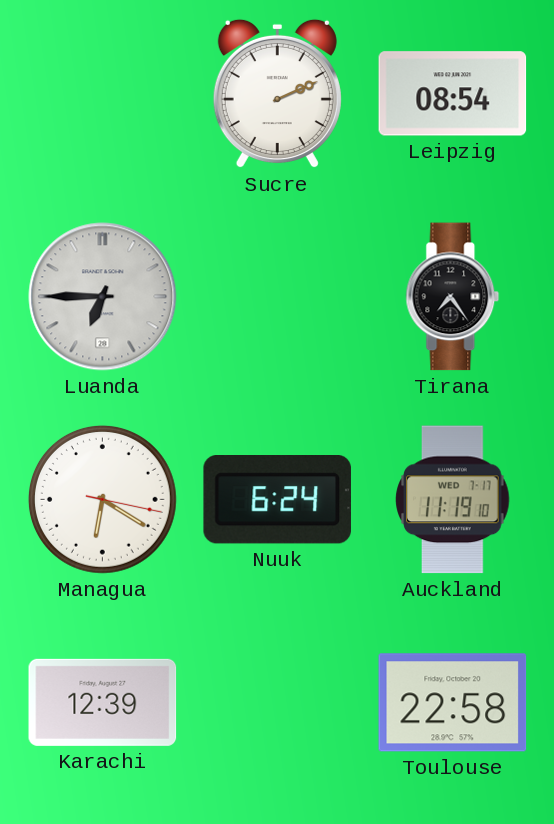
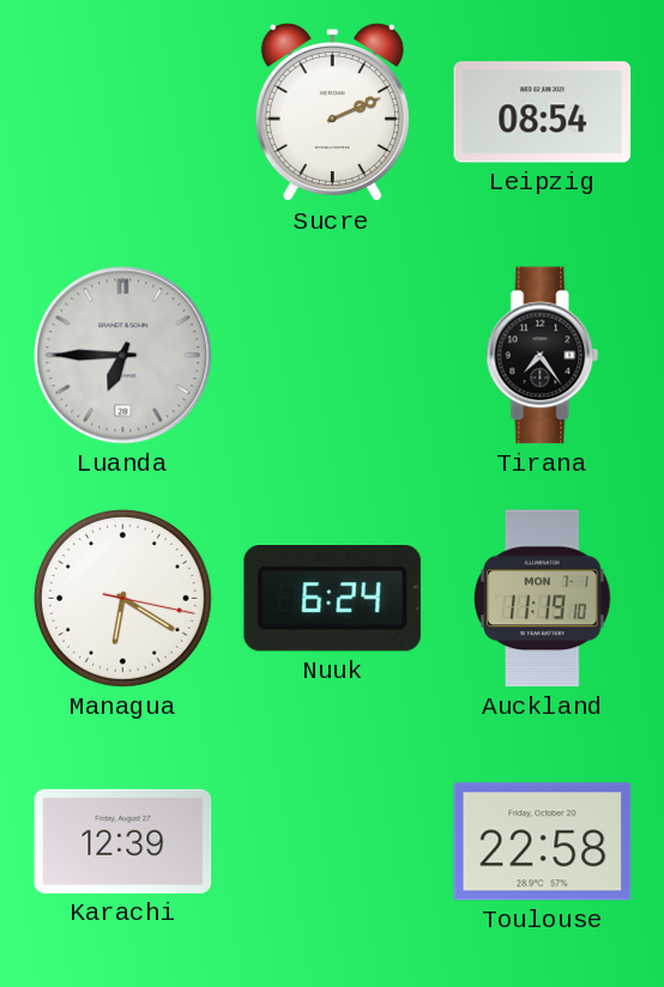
Auckland date: WED 7-17 -> MON 7-1 (543, 599)
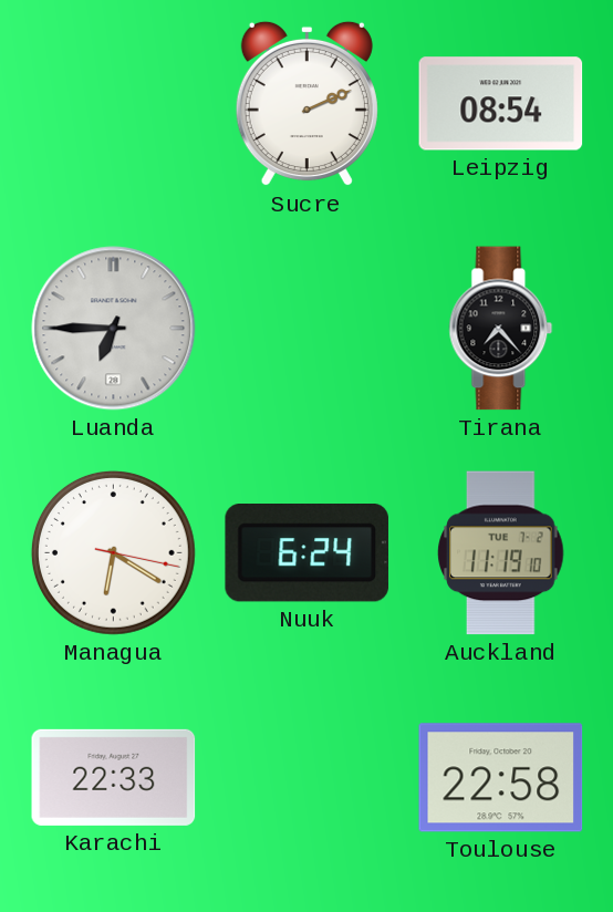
Tirana: 7:24 -> 7:23 (501, 329)
Auckland date: MON 7-1 -> TUE 7-2 (501, 553)
Karachi: 12:39 -> 22:33 (114, 777)
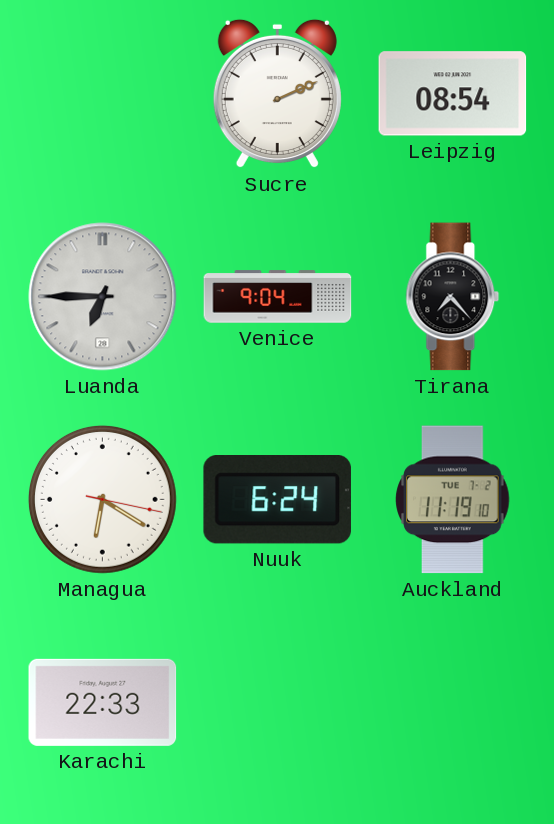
Venice: none -> 9:04 (278, 297)
Toulouse: 22:58 -> none (501, 778)
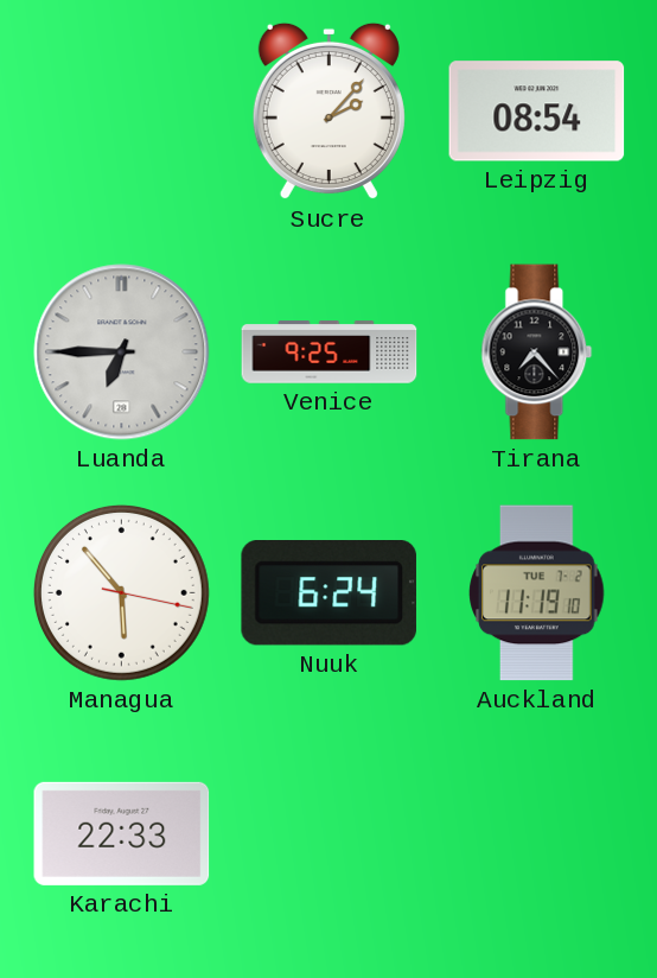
Sucre: 2:11 -> 2:07 (328, 112)
Venice: 9:04 -> 9:25 (330, 353)
Managua: 6:20 -> 5:53 (121, 592)
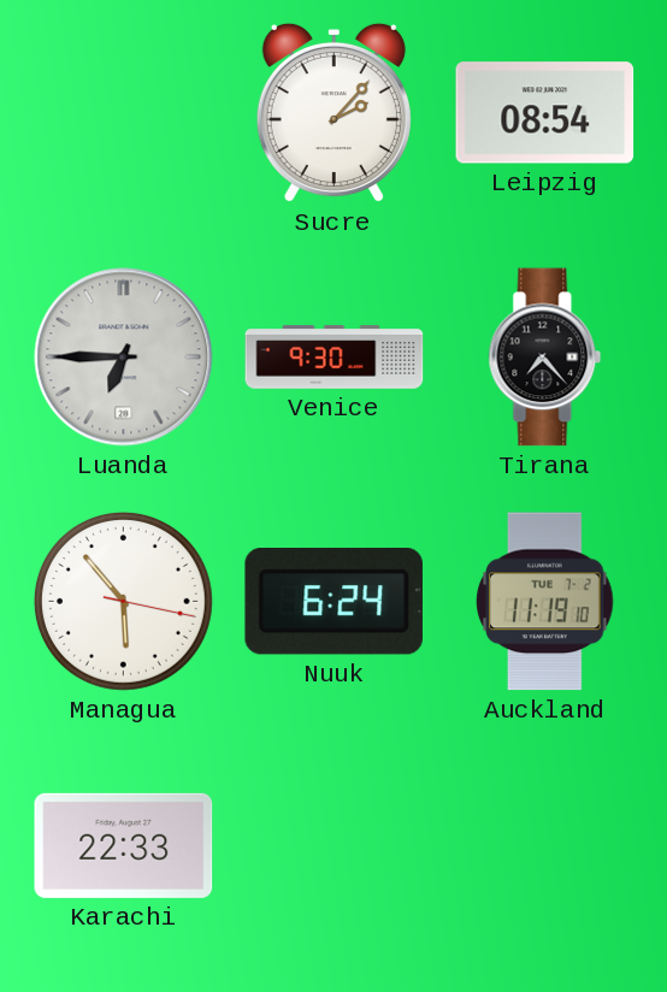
Venice: 9:25 -> 9:30 (335, 358)
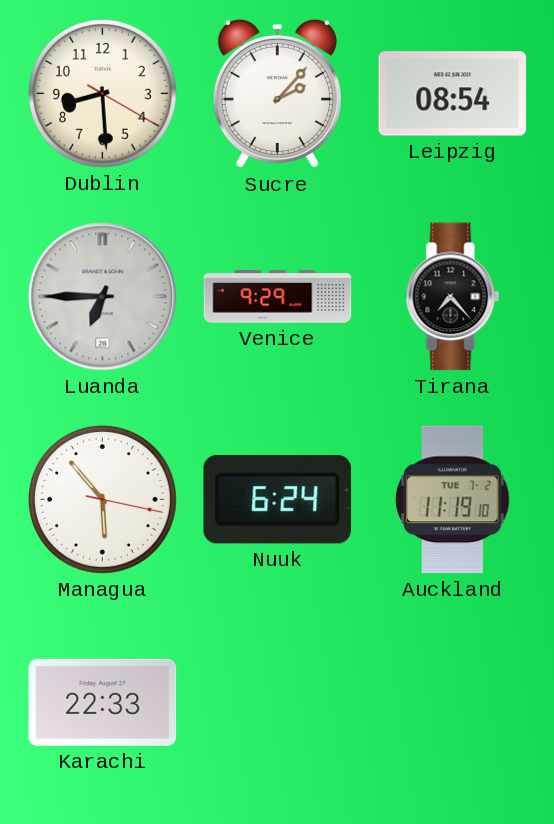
Dublin: none -> 8:29 (102, 93)
Venice: 9:30 -> 9:29 (278, 297)
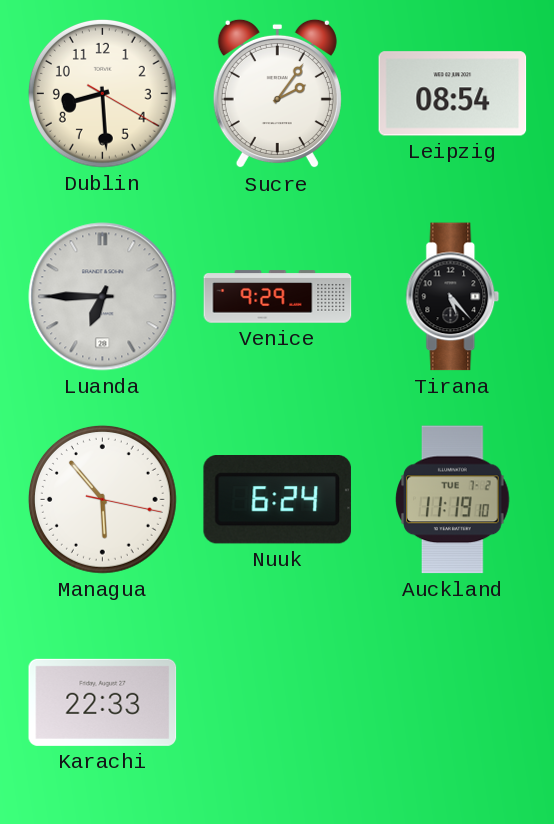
Sucre: 2:07 -> 2:06 (277, 94)
Tirana: 7:23 -> 5:23 (453, 297)
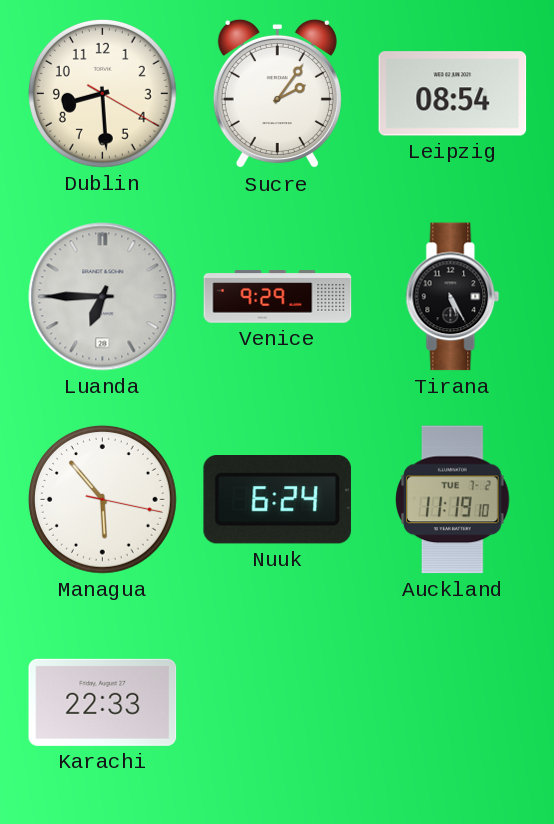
Tirana: 5:23 -> 5:25 (453, 297)
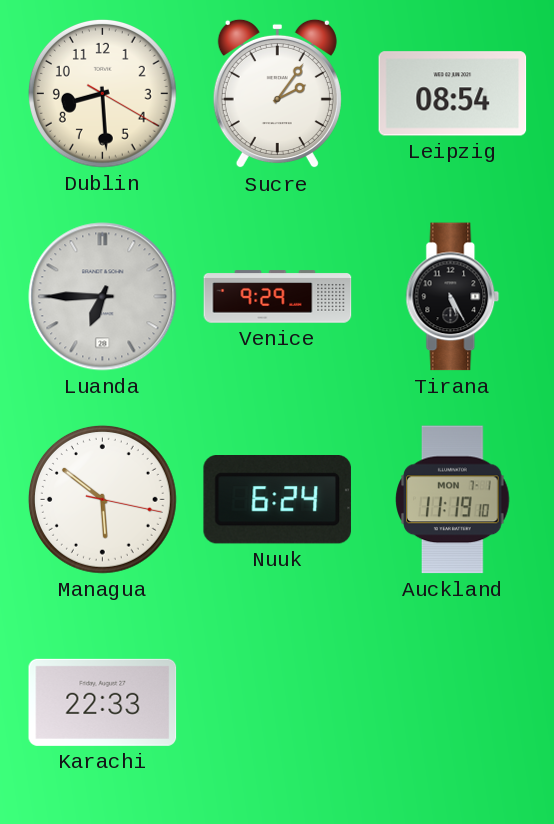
Managua: 5:53 -> 5:51 (102, 499)
Auckland date: TUE 7-2 -> MON 7-1 (453, 500)
